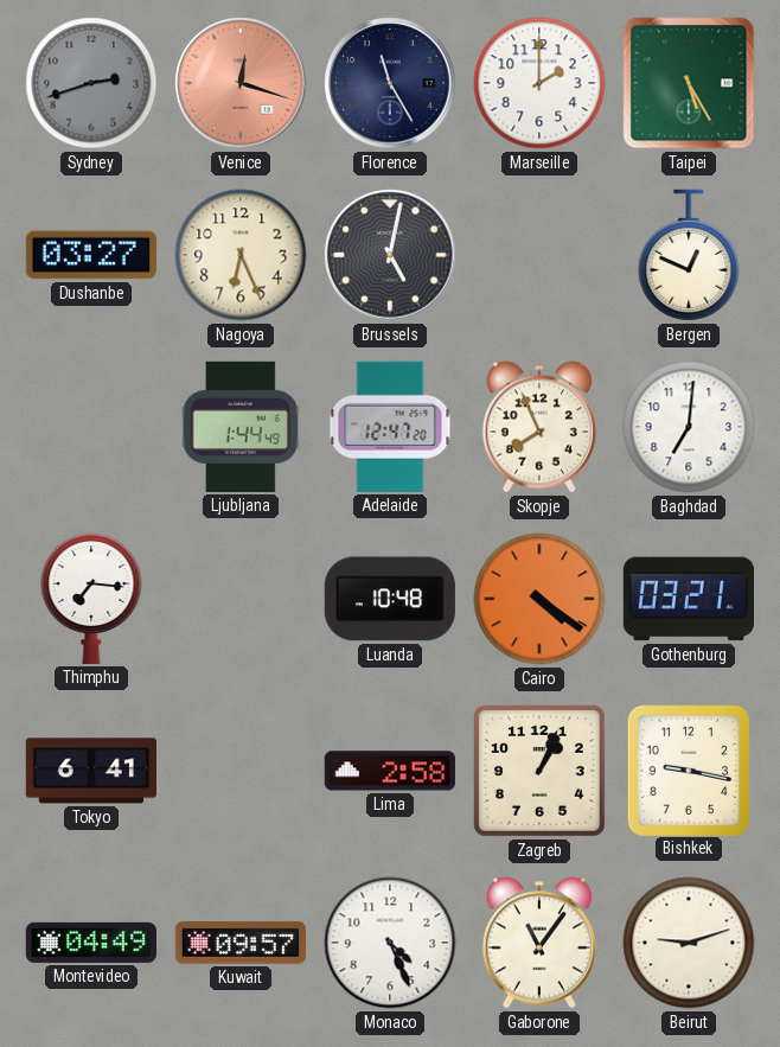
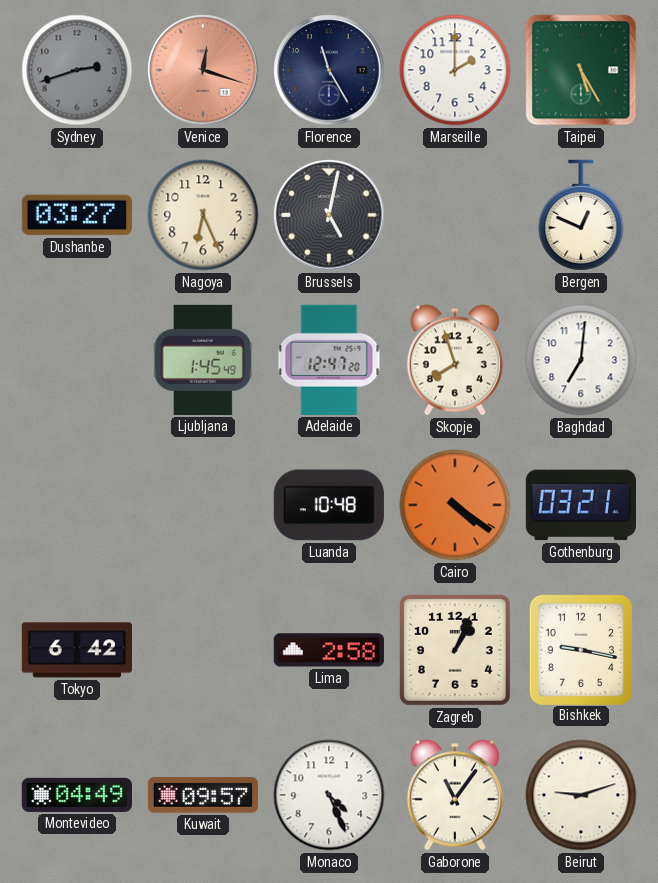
Ljubljana: 1:44 -> 1:45 (203, 360)
Skopje: 7:56 -> 7:57 (455, 360)
Thimphu: 7:16 -> none (91, 598)
Tokyo: 6:41 -> 6:42 (77, 650)
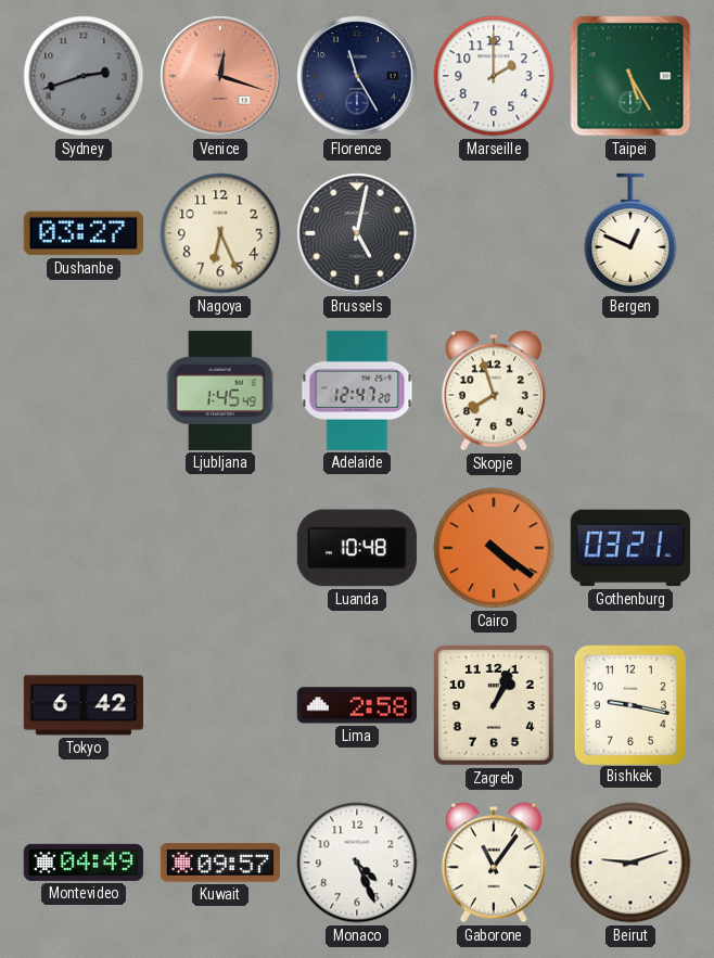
Baghdad: 7:01 -> none (581, 360)
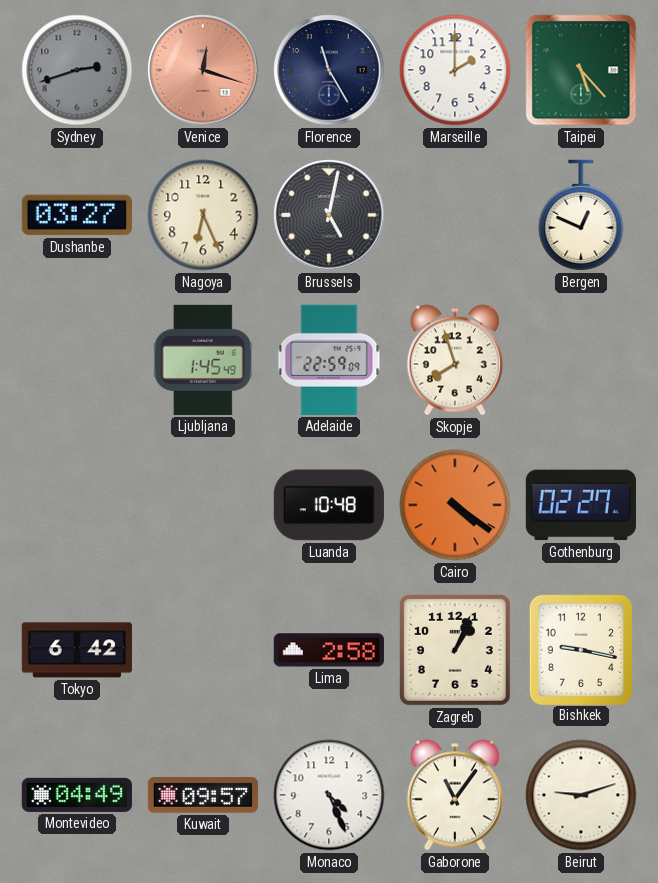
Taipei: 5:25 -> 5:23 (581, 70)
Adelaide: 12:47 -> 22:59 (329, 360)
Gothenburg: 03:21 -> 02:27 (581, 505)
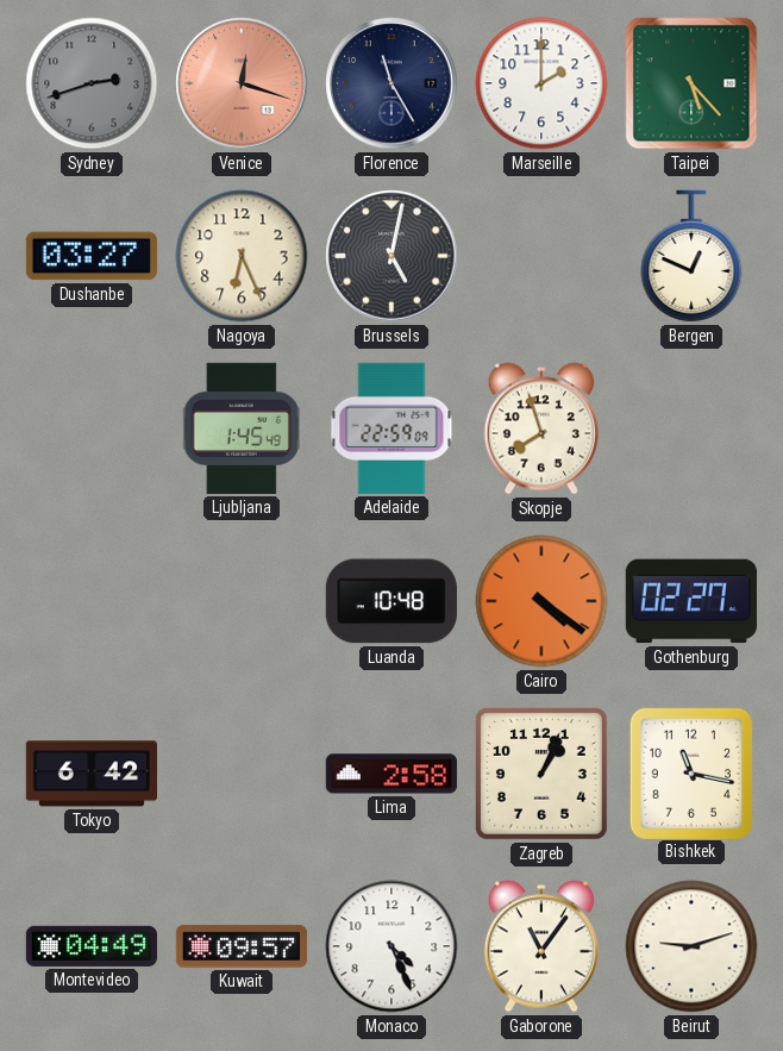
Bishkek: 9:17 -> 11:17 (690, 772)
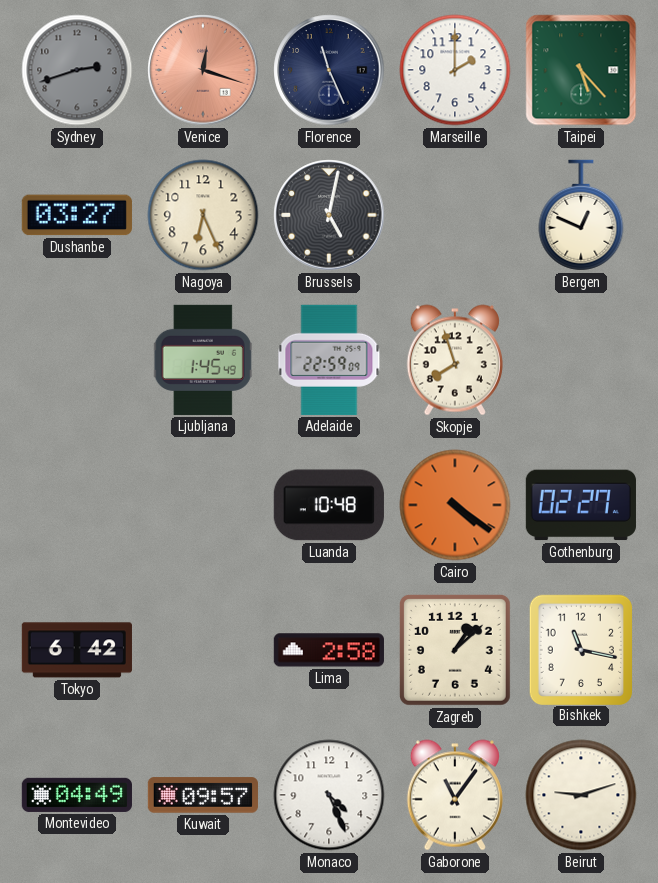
Florence: 11:25 -> 11:26 (329, 70)
Zagreb: 1:04 -> 1:08 (455, 650)
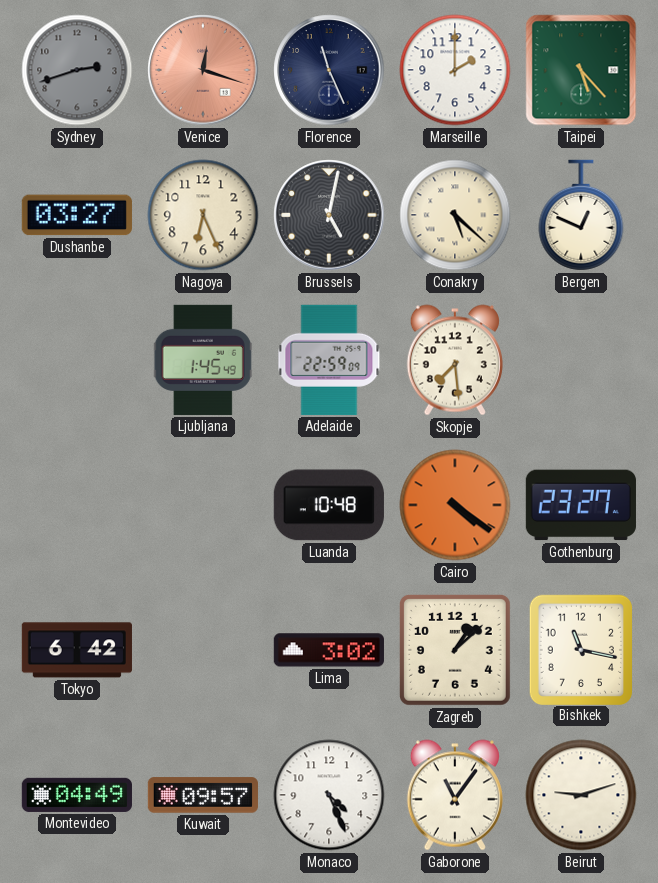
Conakry: none -> 5:22 (455, 215)
Skopje: 7:57 -> 7:29 (455, 360)
Gothenburg: 02:27 -> 23:27 (581, 505)
Lima: 2:58 -> 3:02 (329, 650)
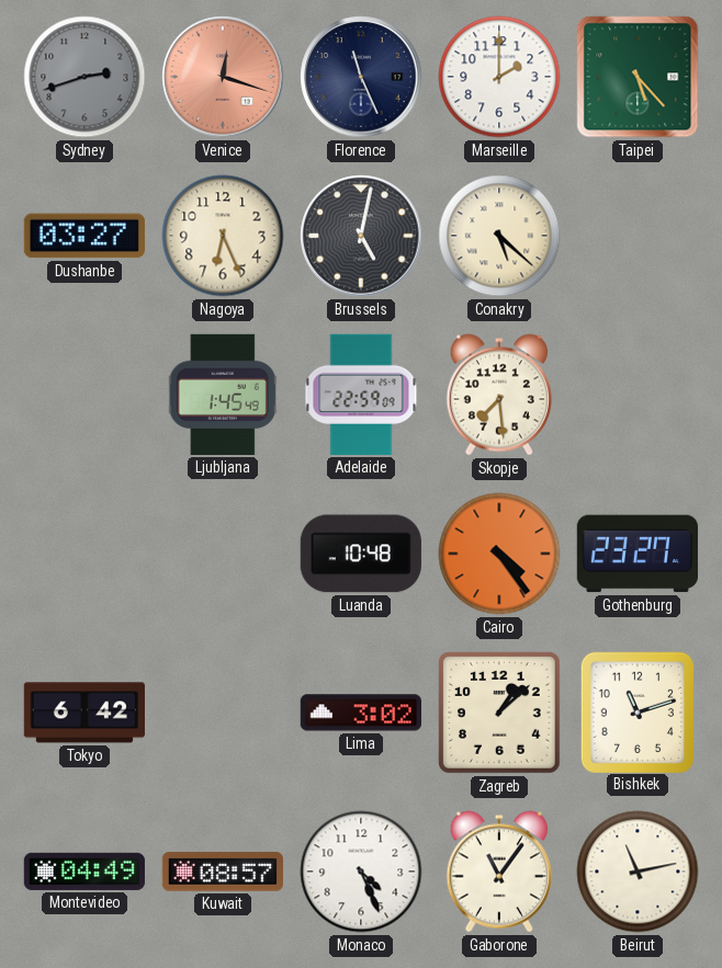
Bergen: 12:49 -> none (581, 215)
Cairo: 4:21 -> 4:24 (499, 554)
Bishkek: 11:17 -> 11:12 (636, 711)
Kuwait: 09:57 -> 08:57 (223, 872)
Beirut: 9:12 -> 11:13 (638, 872)
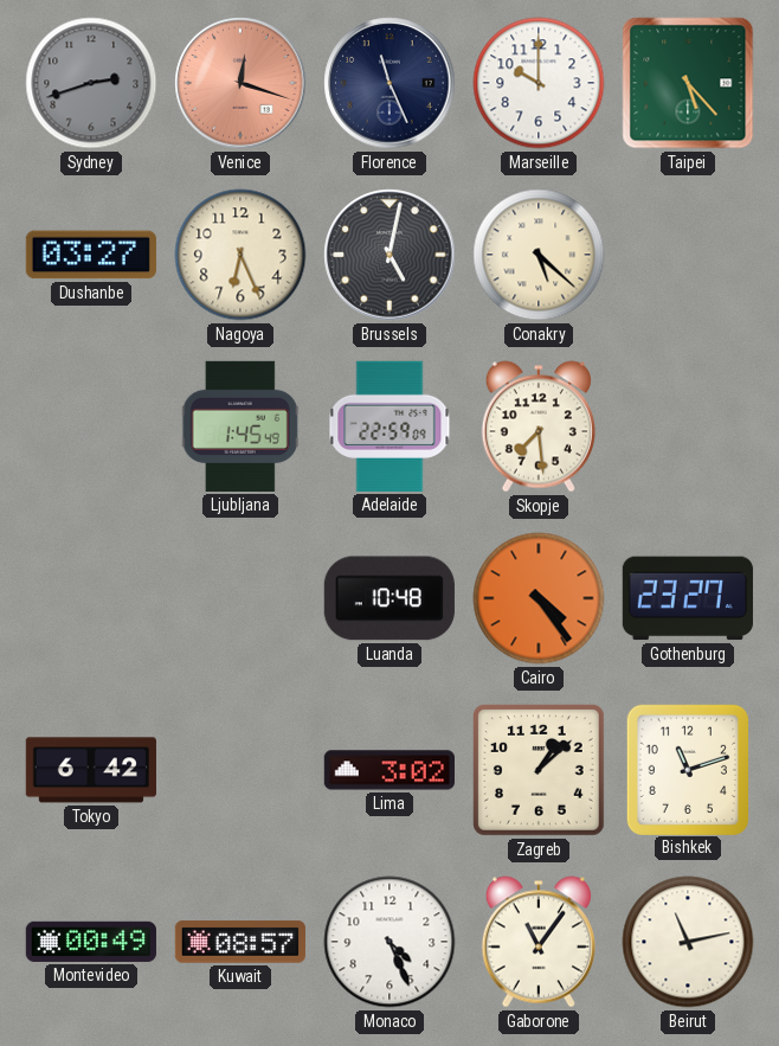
Marseille: 2:00 -> 10:00 (539, 83)
Montevideo: 04:49 -> 00:49 (91, 942)
